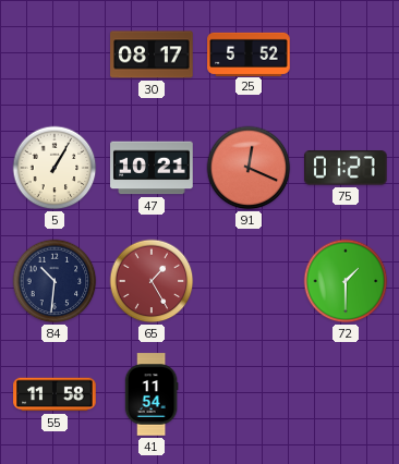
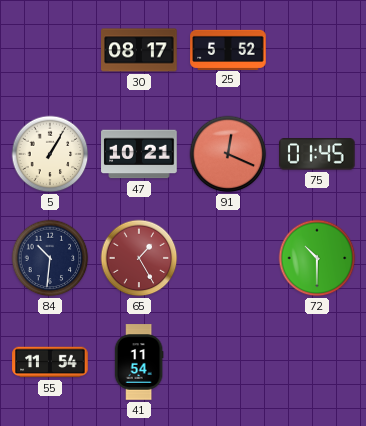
75: 01:27 -> 01:45 (318, 154)
72: 1:30 -> 10:30 (317, 258)
55: 11:58 -> 11:54 (50, 362)
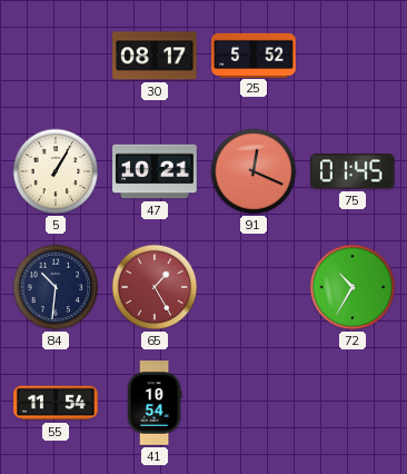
72: 10:30 -> 10:35 (353, 287)
41: 11:54 -> 10:54 (155, 403)
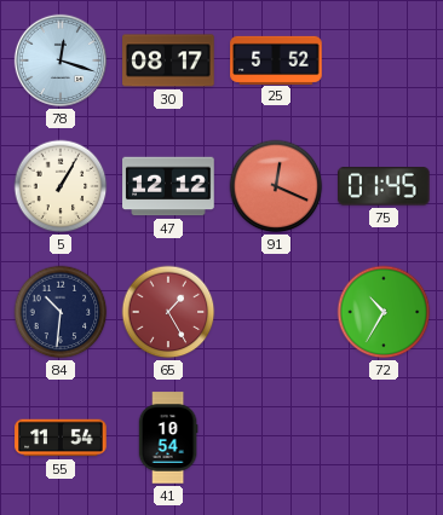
78: none -> 12:18 (61, 60)
47: 10:21 -> 12:12 (168, 186)
